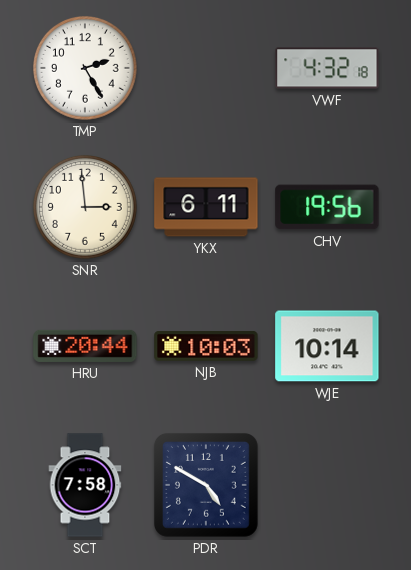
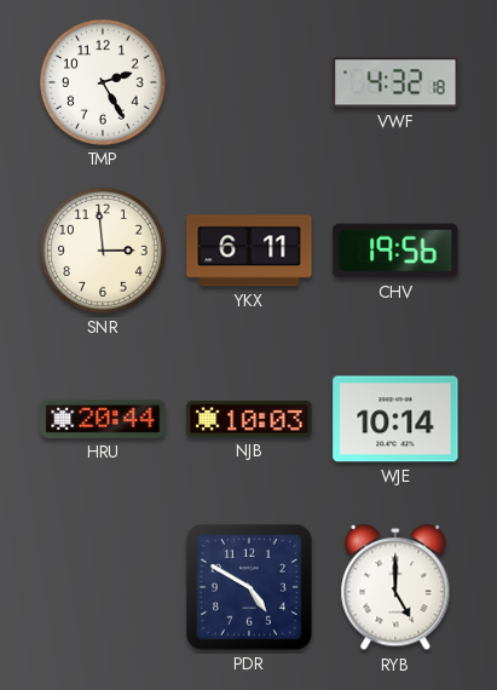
SCT: 7:58 -> none (85, 485)
RYB: none -> 5:00 (395, 588)
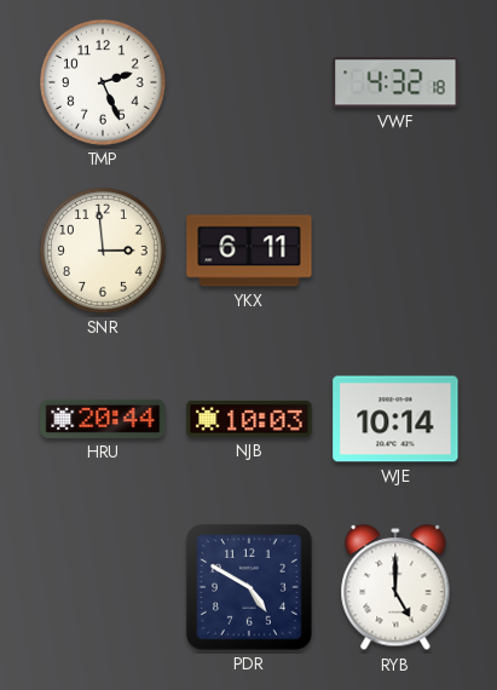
TMP: 2:25 -> 2:26 (103, 82)
CHV: 19:56 -> none (395, 251)
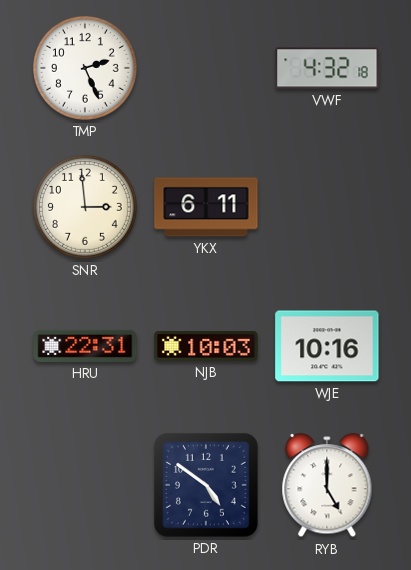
HRU: 20:44 -> 22:31 (85, 346)
WJE: 10:14 -> 10:16 (327, 346)
PDR: 4:50 -> 4:51 (206, 485)
